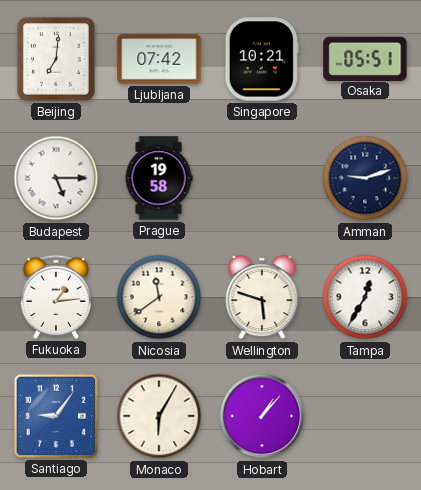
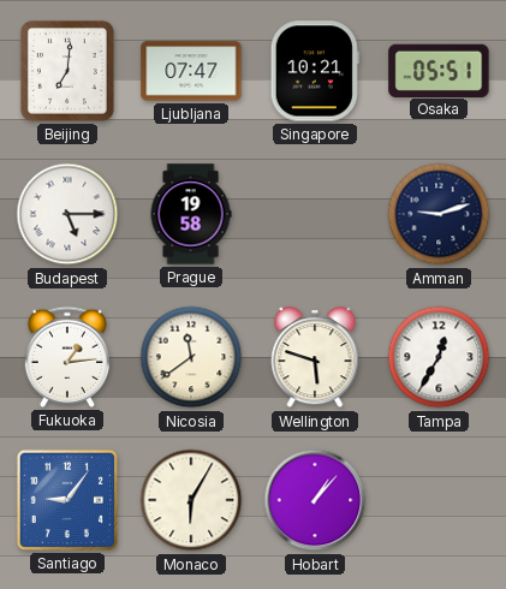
Ljubljana: 07:42 -> 07:47 (191, 71)
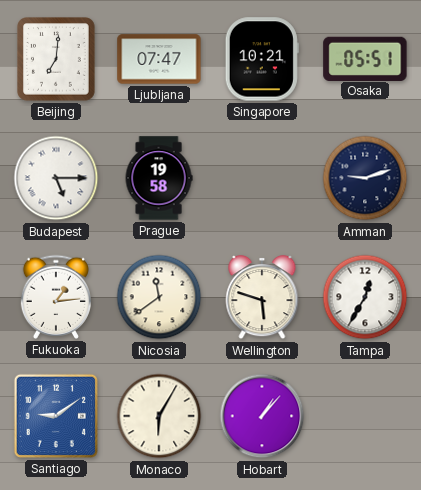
Santiago: 9:06 -> 9:09 (56, 416)
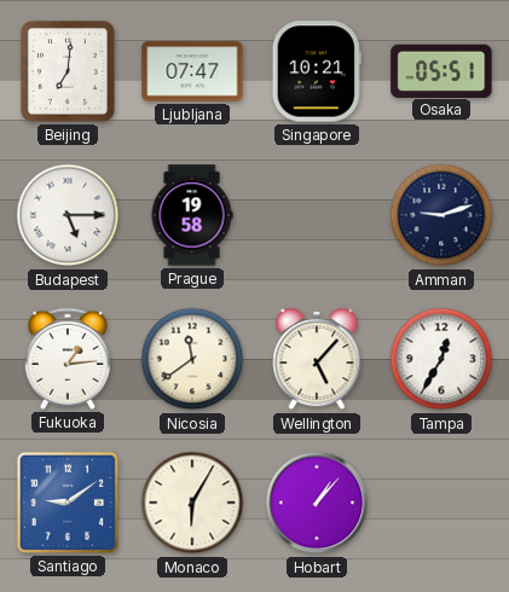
Wellington: 5:48 -> 5:07 (317, 359)
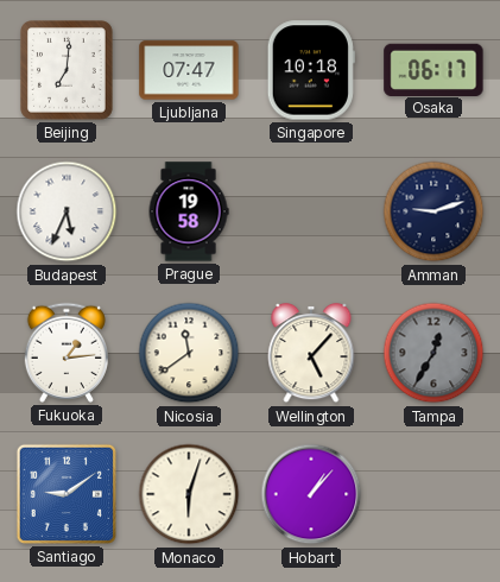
Singapore: 10:21 -> 10:18 (311, 70)
Osaka: 05:51 -> 06:17 (433, 69)
Budapest: 5:15 -> 5:34 (67, 211)
Tampa dial: white -> grey (433, 353)
Monaco: 6:05 -> 6:03 (189, 494)
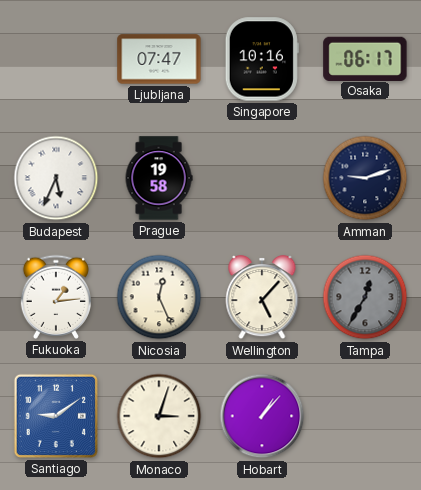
Beijing: 7:01 -> none (68, 71)
Singapore: 10:18 -> 10:16 (262, 59)
Nicosia: 11:39 -> 12:26 (159, 297)
Monaco: 6:03 -> 3:03 (159, 416)
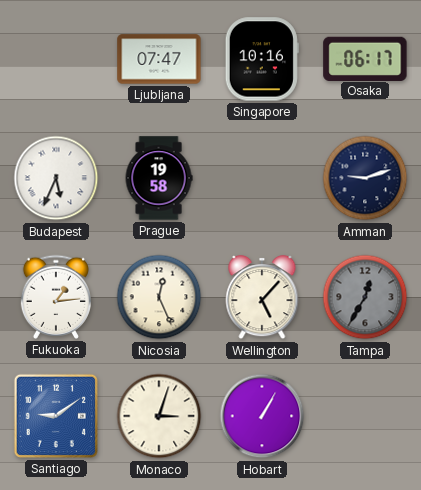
Hobart: 1:07 -> 1:05 (262, 416)
